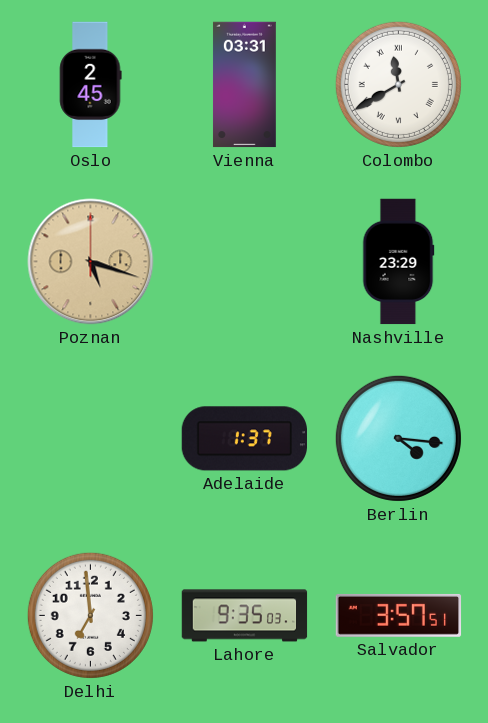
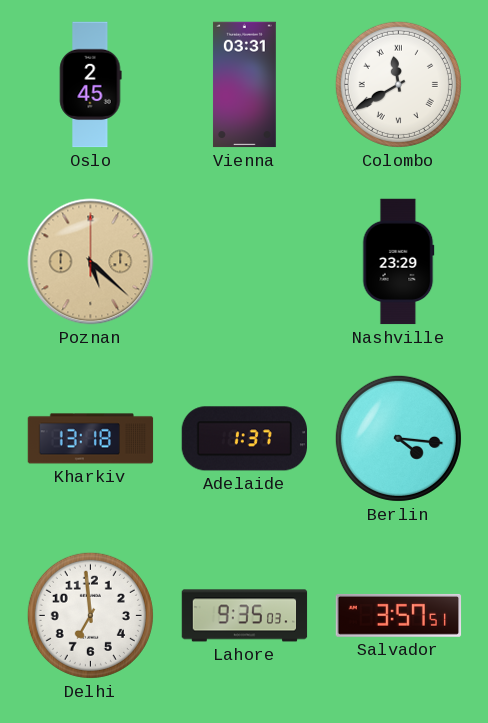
Poznan: 5:18 -> 5:22 (91, 262)
Kharkiv: none -> 13:18 (91, 439)
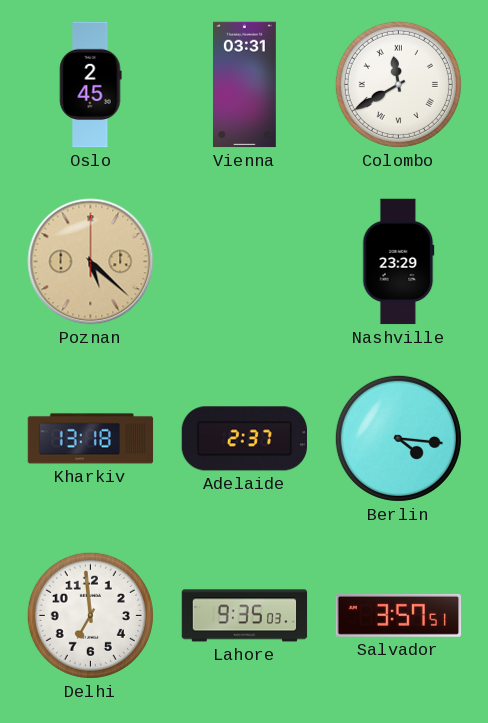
Adelaide: 1:37 -> 2:37 (244, 439)
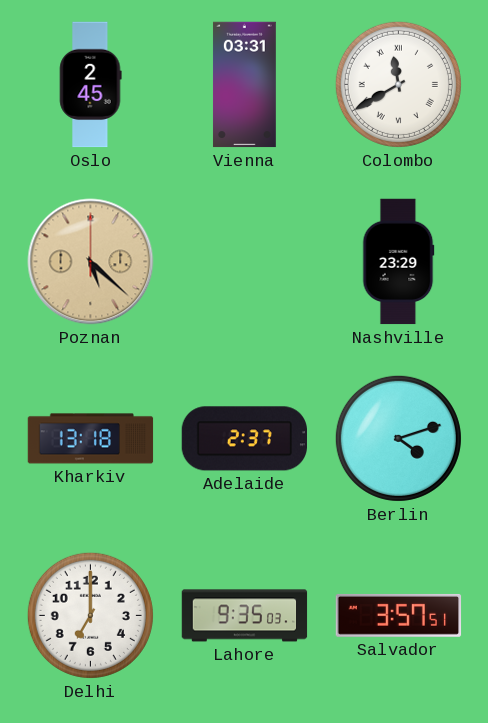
Berlin: 4:16 -> 4:12 (398, 438)
Delhi: 6:59 -> 7:00 (90, 615)
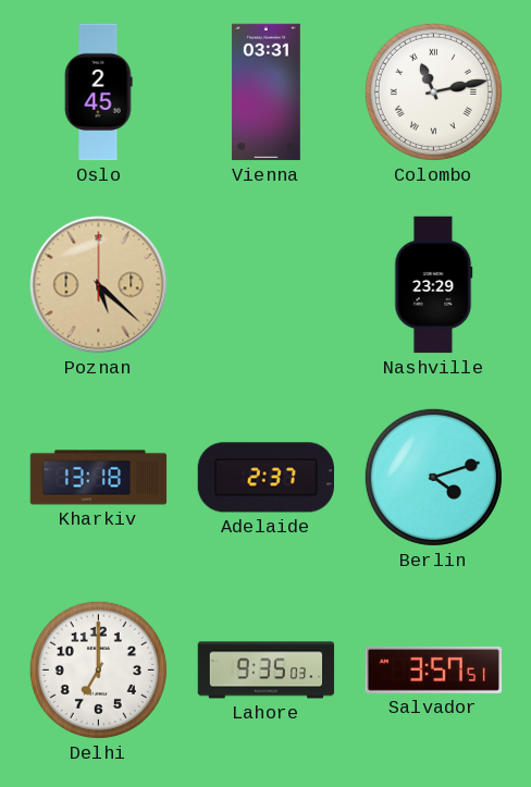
Colombo: 11:40 -> 11:13 (433, 91)
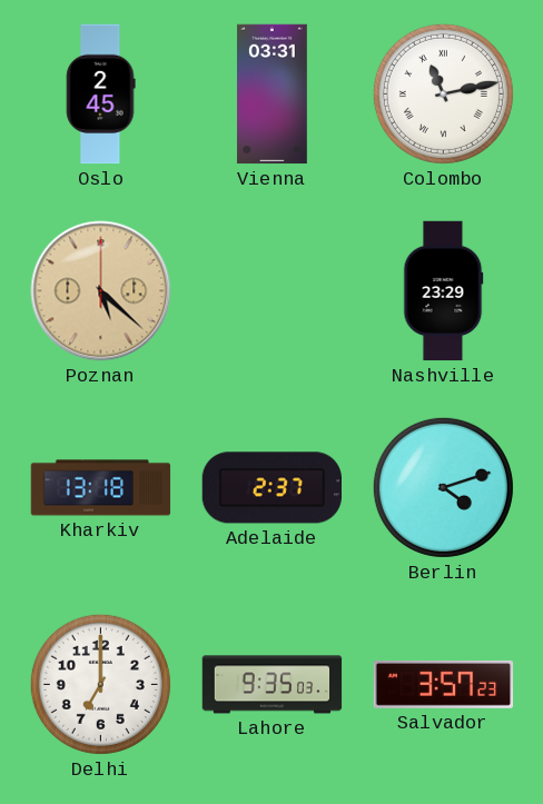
Salvador: 3:57:51 -> 3:57:23 (444, 684)
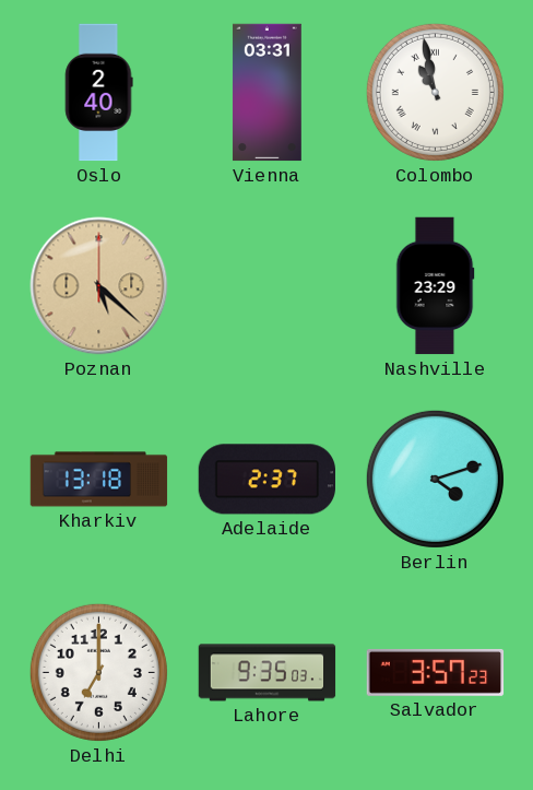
Oslo: 2:45 -> 2:40 (99, 93)
Colombo: 11:13 -> 10:58 (435, 92)
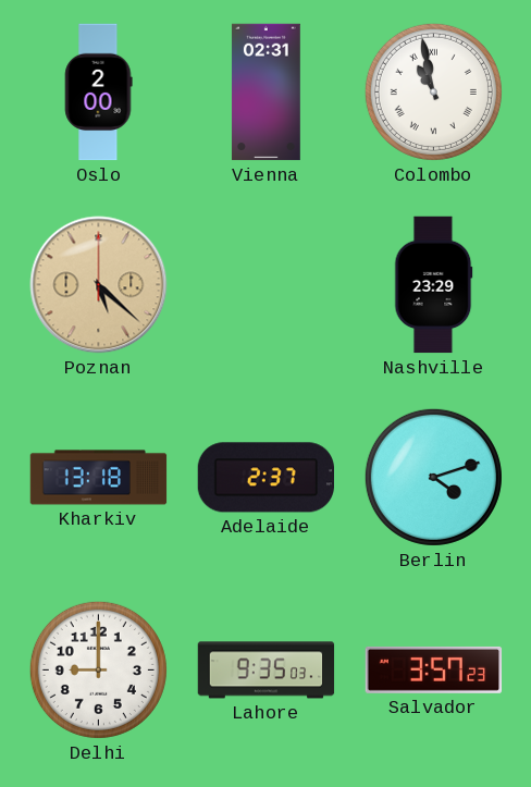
Oslo: 2:40 -> 2:00 (99, 93)
Vienna: 03:31 -> 02:31 (265, 93)
Delhi: 7:00 -> 9:00 (98, 669)
